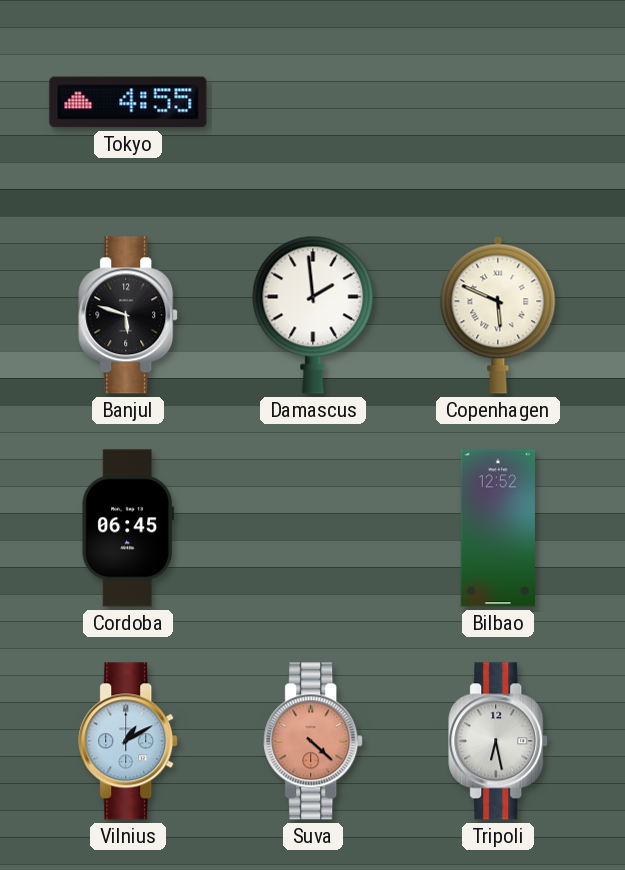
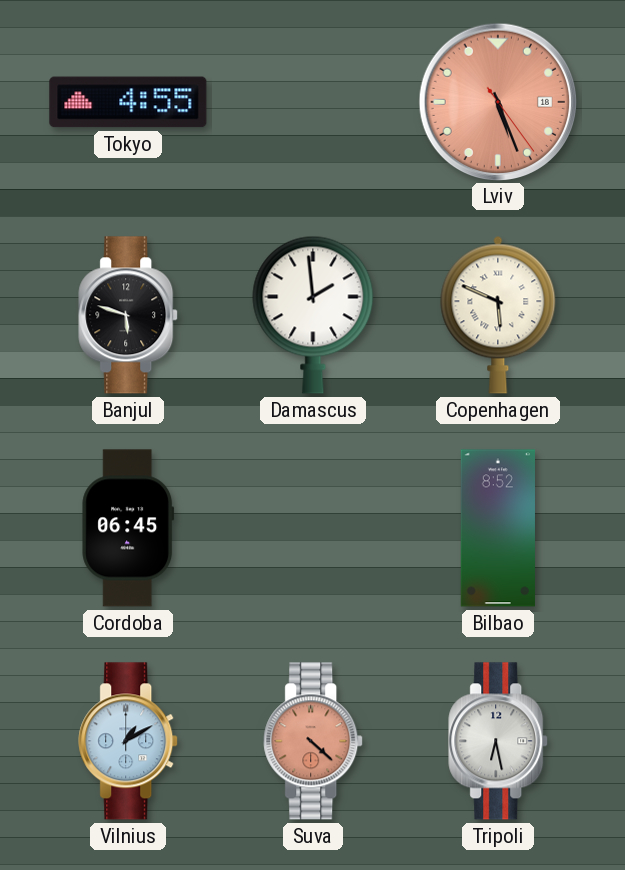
Lviv: none -> 5:26 (497, 101)
Bilbao: 12:52 -> 8:52 (498, 528)
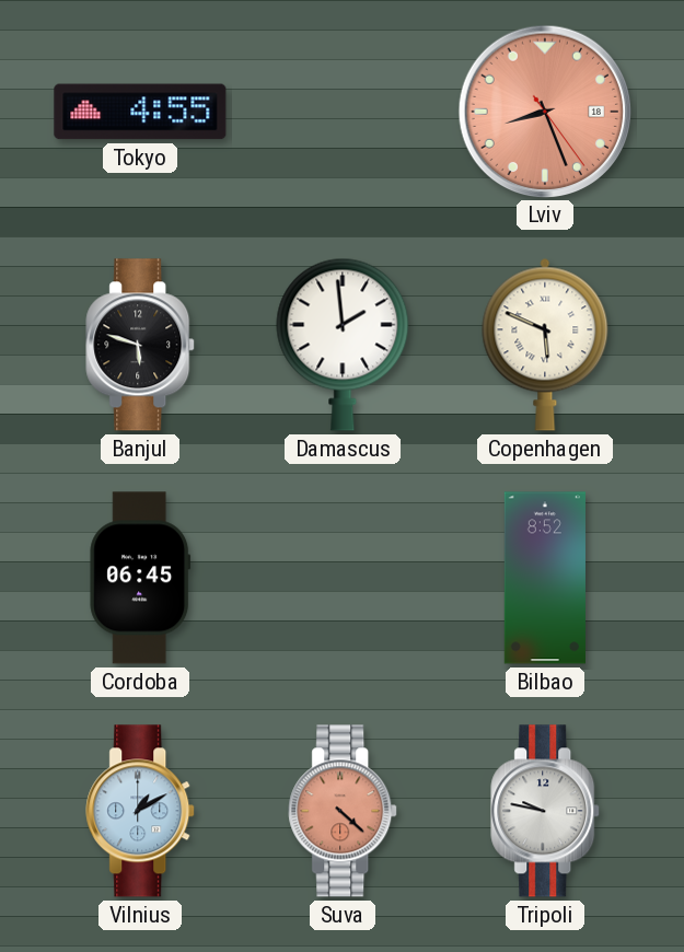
Lviv: 5:26 -> 8:26 (544, 111)
Tripoli: 6:28 -> 9:47 (546, 811)
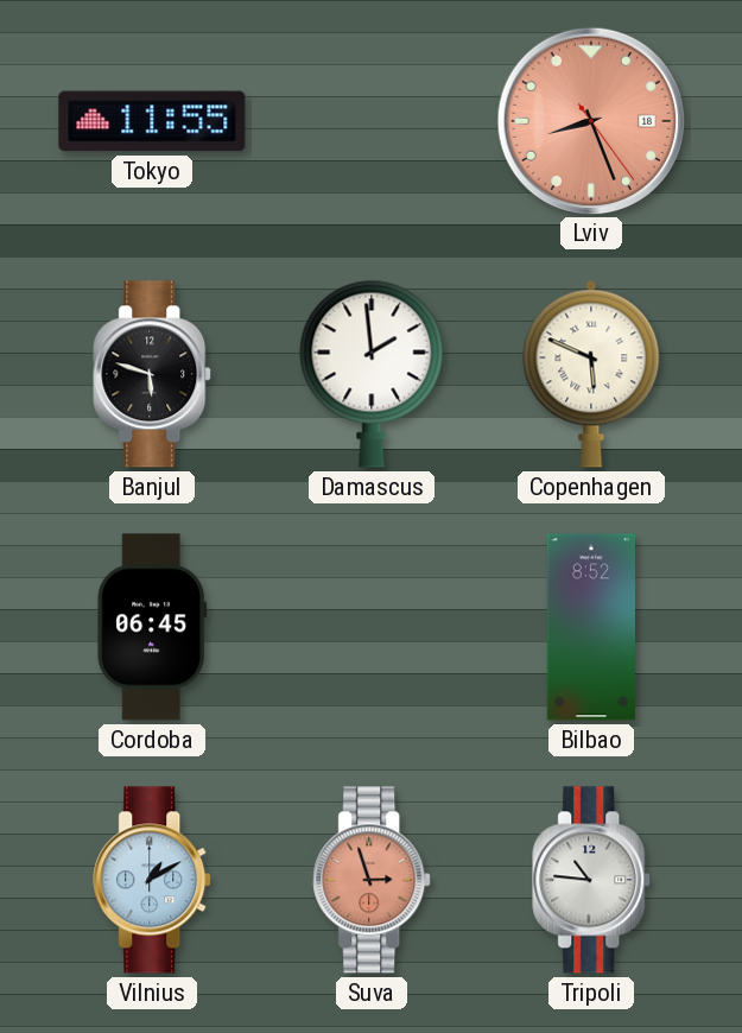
Tokyo: 4:55 -> 11:55 (152, 121)
Suva: 4:22 -> 2:57 (373, 880)
Tripoli: 9:47 -> 10:46 (592, 880)
